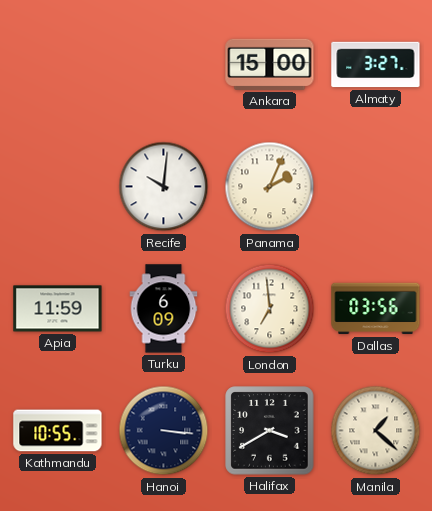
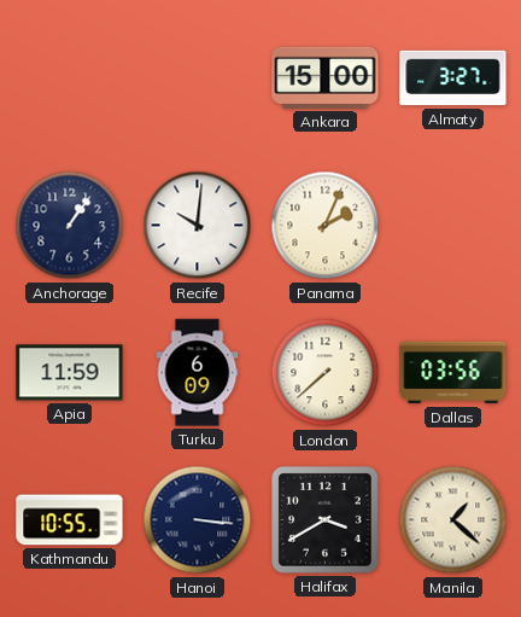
Anchorage: none -> 1:06 (70, 226)
London: 6:59 -> 7:38 (326, 373)
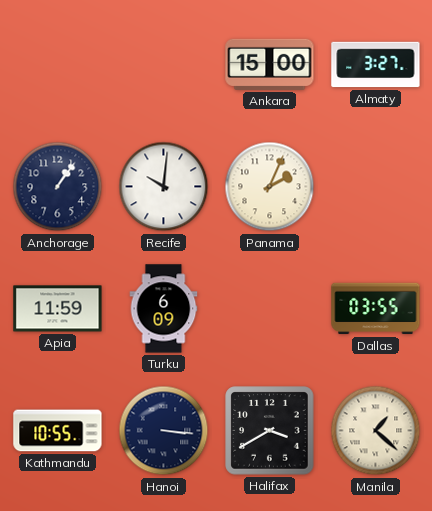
London: 7:38 -> none (326, 373)
Dallas: 03:56 -> 03:55 (376, 309)
